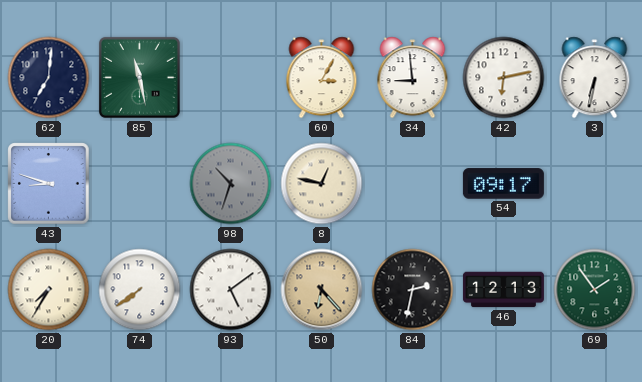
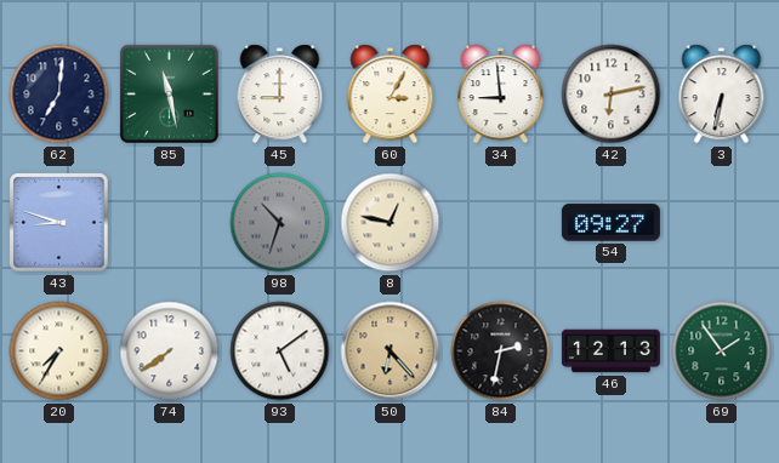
45: none -> 9:00 (280, 95)
54: 09:17 -> 09:27 (610, 223)
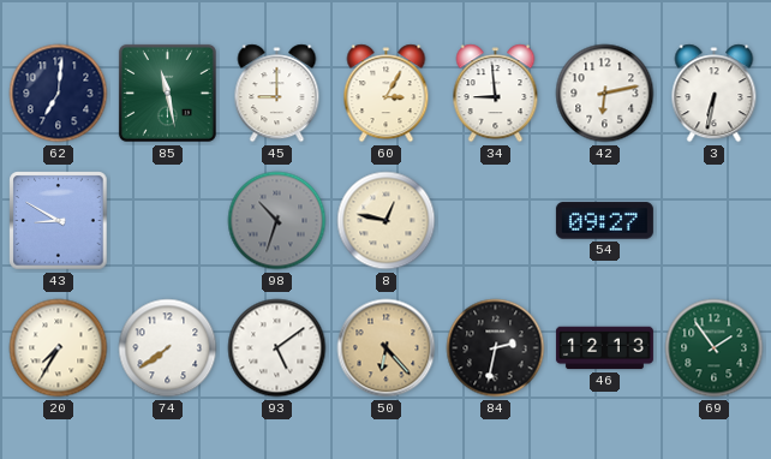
43: 8:48 -> 8:50 (59, 221)
